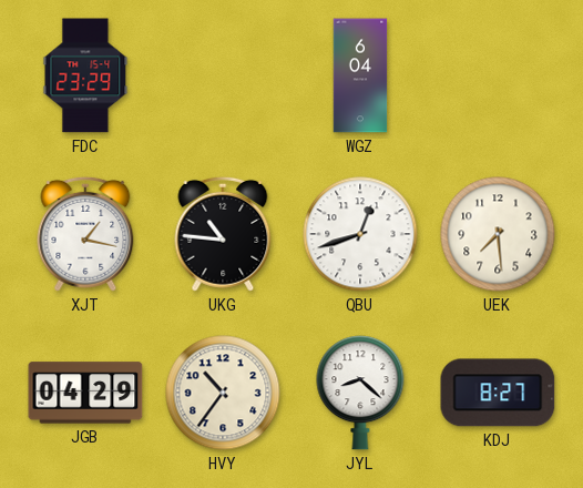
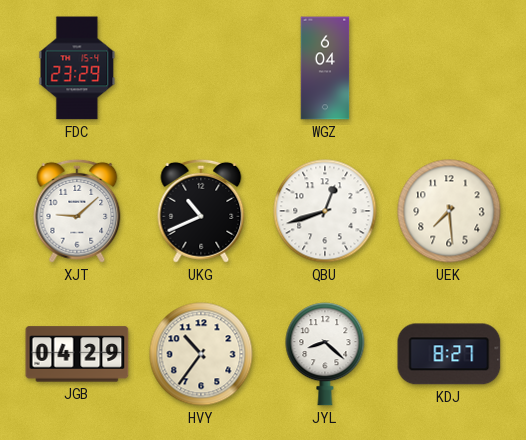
XJT: 1:17 -> 9:08 (77, 211)
UKG: 10:46 -> 10:41 (201, 211)
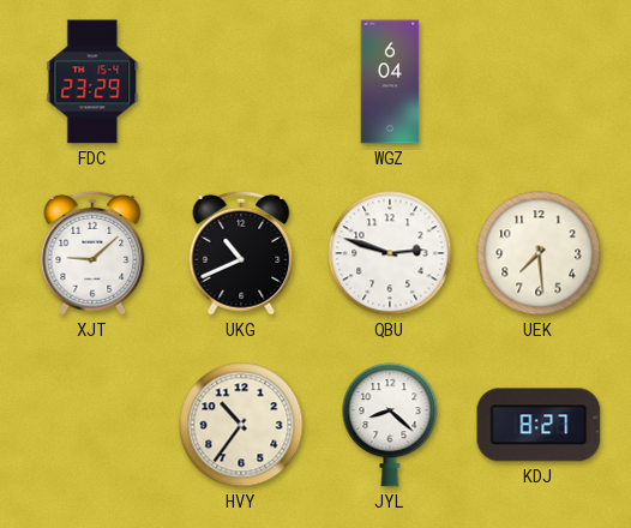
QBU: 12:42 -> 2:48 (390, 253)
JGB: 04:29 -> none (77, 354)
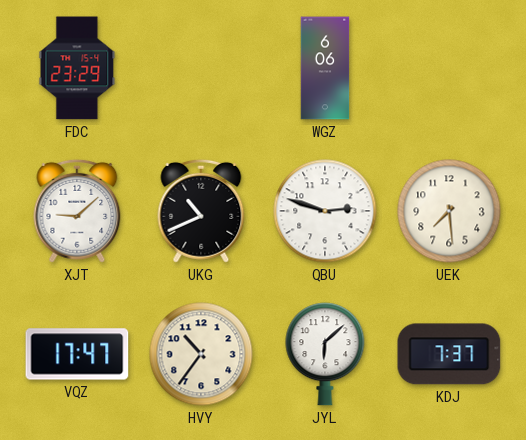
WGZ: 6:04 -> 6:06 (325, 68)
VQZ: none -> 17:47 (77, 354)
JYL: 8:22 -> 6:08 (325, 354)
KDJ: 8:27 -> 7:37 (449, 354)
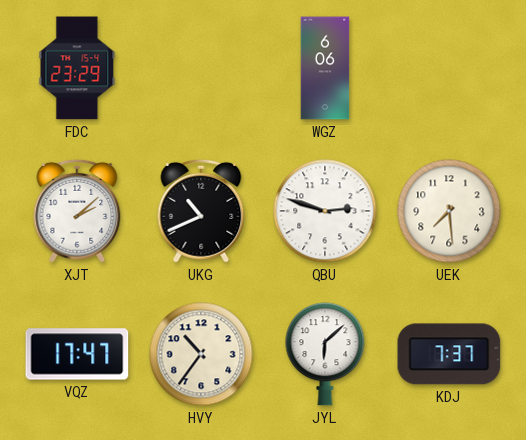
XJT: 9:08 -> 2:08 (77, 211)
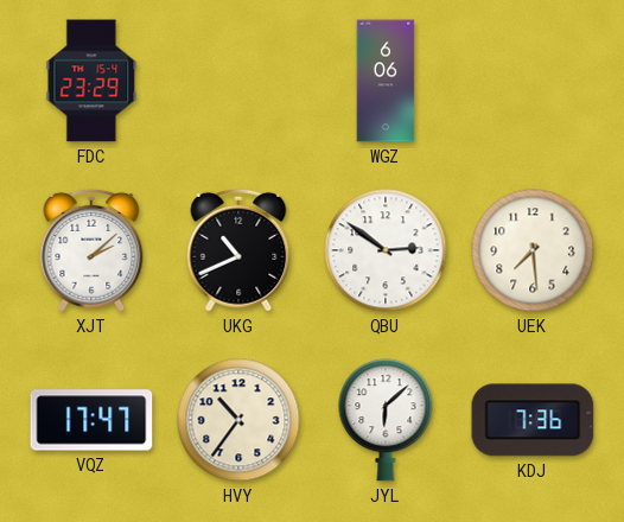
QBU: 2:48 -> 2:51 (386, 250)
KDJ: 7:37 -> 7:36 (533, 420)
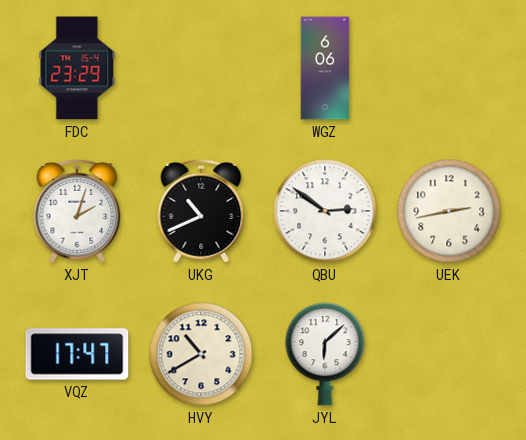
XJT: 2:08 -> 2:03 (77, 211)
UEK: 7:29 -> 2:43 (449, 211)
HVY: 10:36 -> 10:40 (201, 354)
KDJ: 7:36 -> none (533, 420)
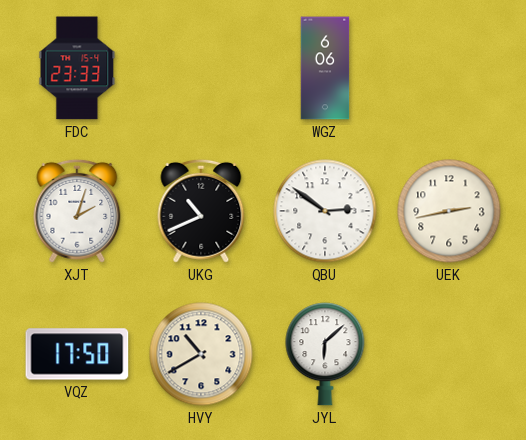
FDC: 23:29 -> 23:33 (77, 68)
VQZ: 17:47 -> 17:50 (77, 354)
